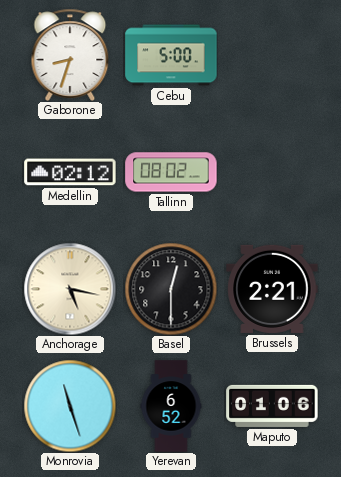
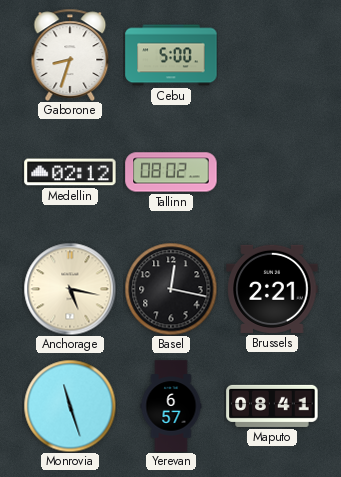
Basel: 12:30 -> 12:17 (171, 289)
Yerevan: 6:52 -> 6:57 (171, 406)
Maputo: 01:06 -> 08:41 (272, 406)
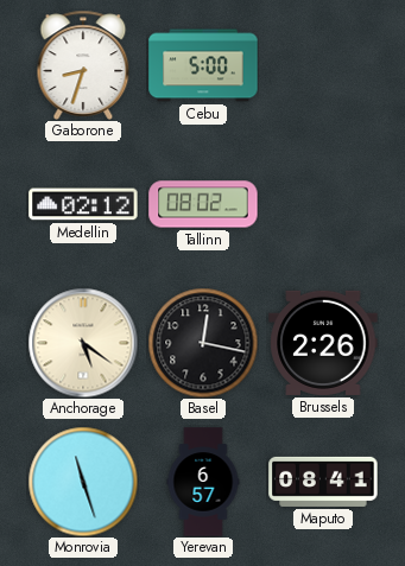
Anchorage: 5:17 -> 5:21 (83, 343)
Brussels: 2:21 -> 2:26 (323, 343)
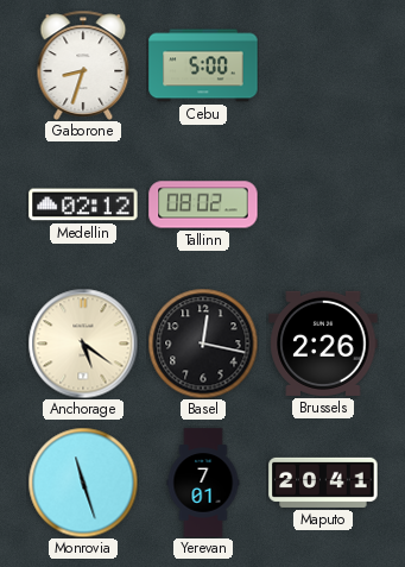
Yerevan: 6:57 -> 7:01 (203, 483)
Maputo: 08:41 -> 20:41 (323, 483)
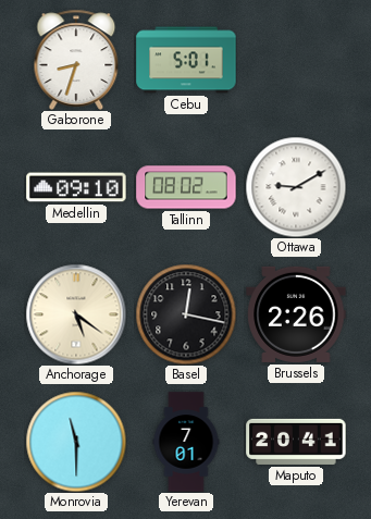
Cebu: 5:00 -> 5:01 (186, 60)
Medellin: 02:12 -> 09:10 (76, 187)
Ottawa: none -> 9:10 (296, 187)
Monrovia: 11:27 -> 11:30 (76, 442)
